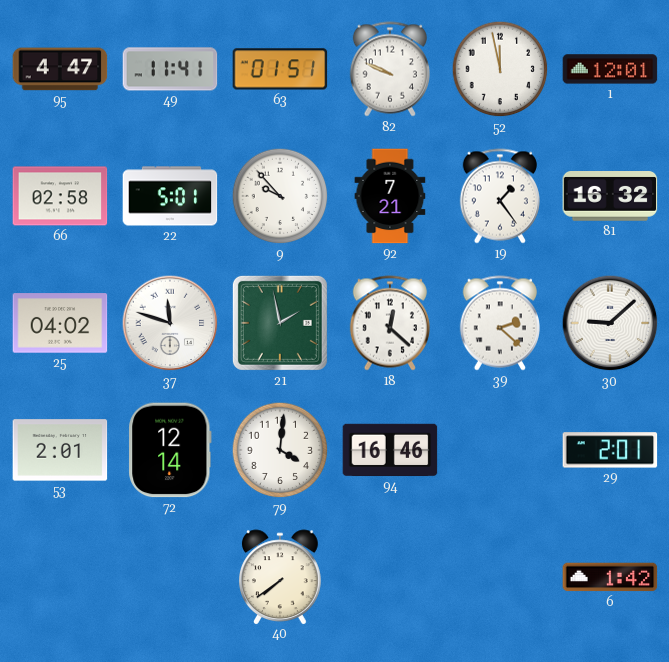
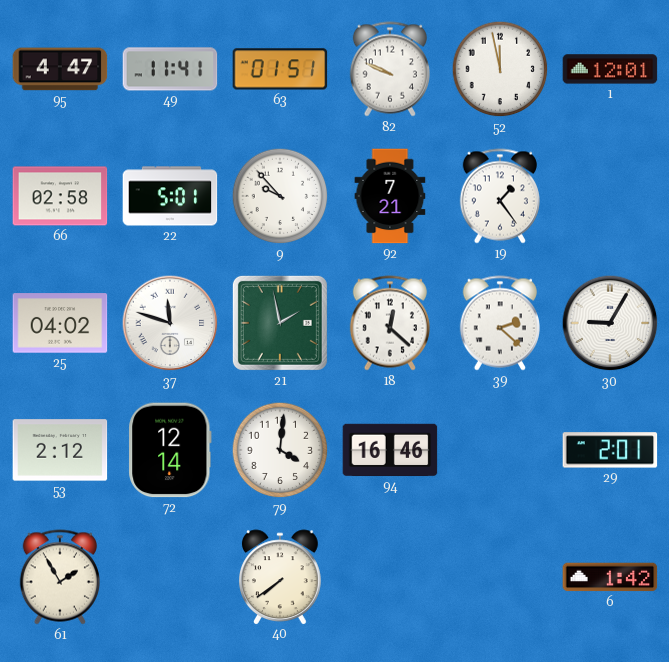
81: 16:32 -> none (610, 197)
30: 9:08 -> 9:05 (610, 323)
53: 2:01 -> 2:12 (60, 450)
61: none -> 1:55 (60, 577)
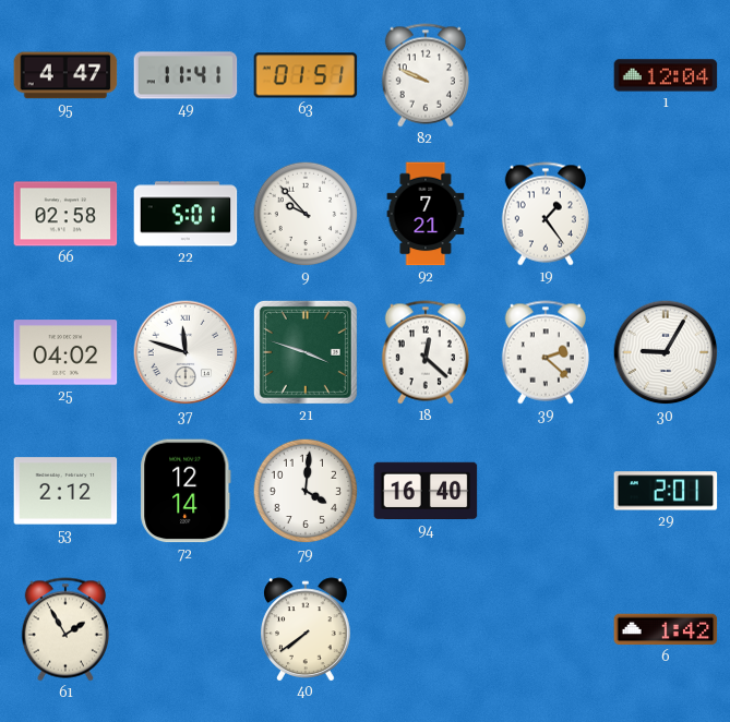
52: 11:58 -> none (500, 69)
1: 12:01 -> 12:04 (666, 75)
21: 1:58 -> 3:48 (306, 352)
94: 16:46 -> 16:40 (426, 491)
